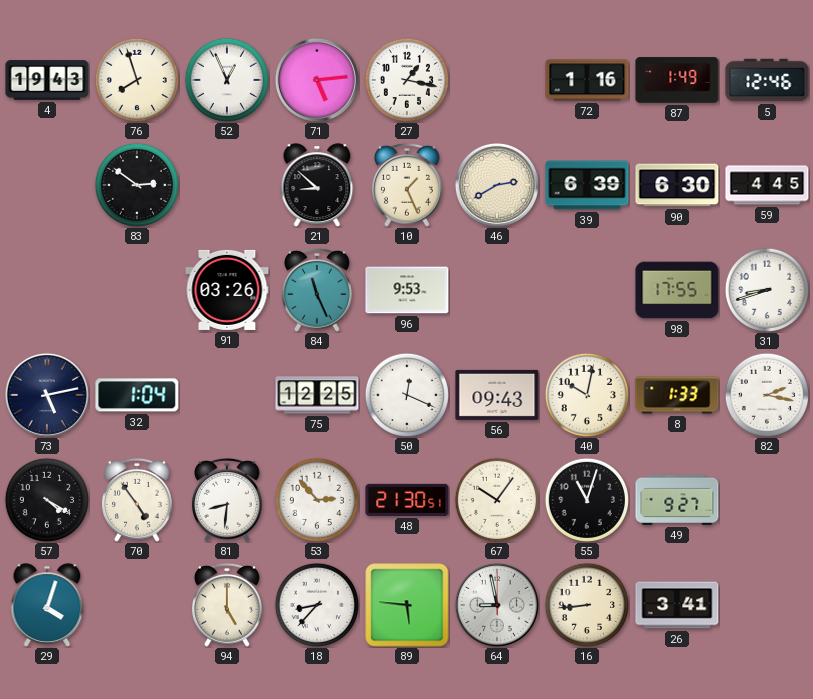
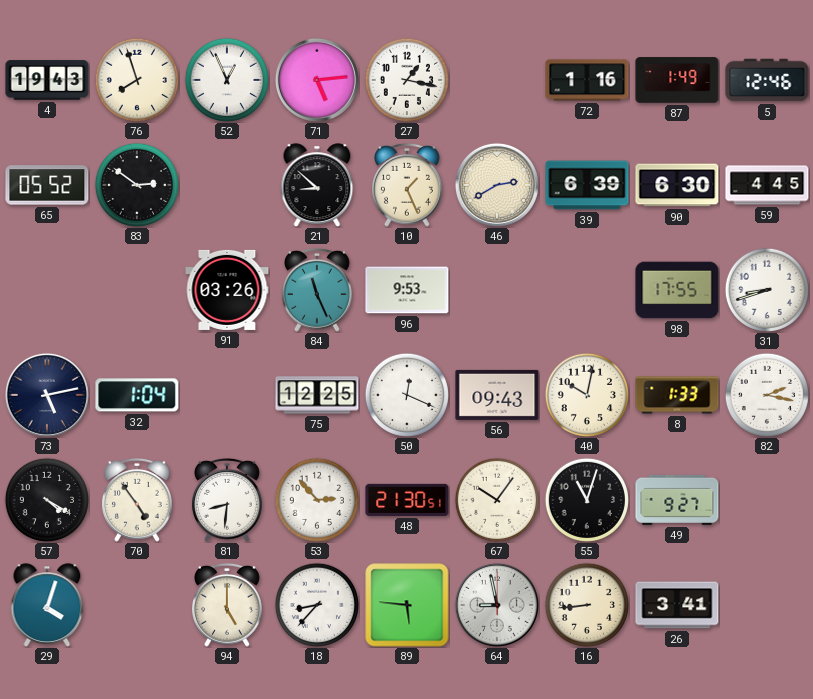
65: none -> 05:52 (47, 185)
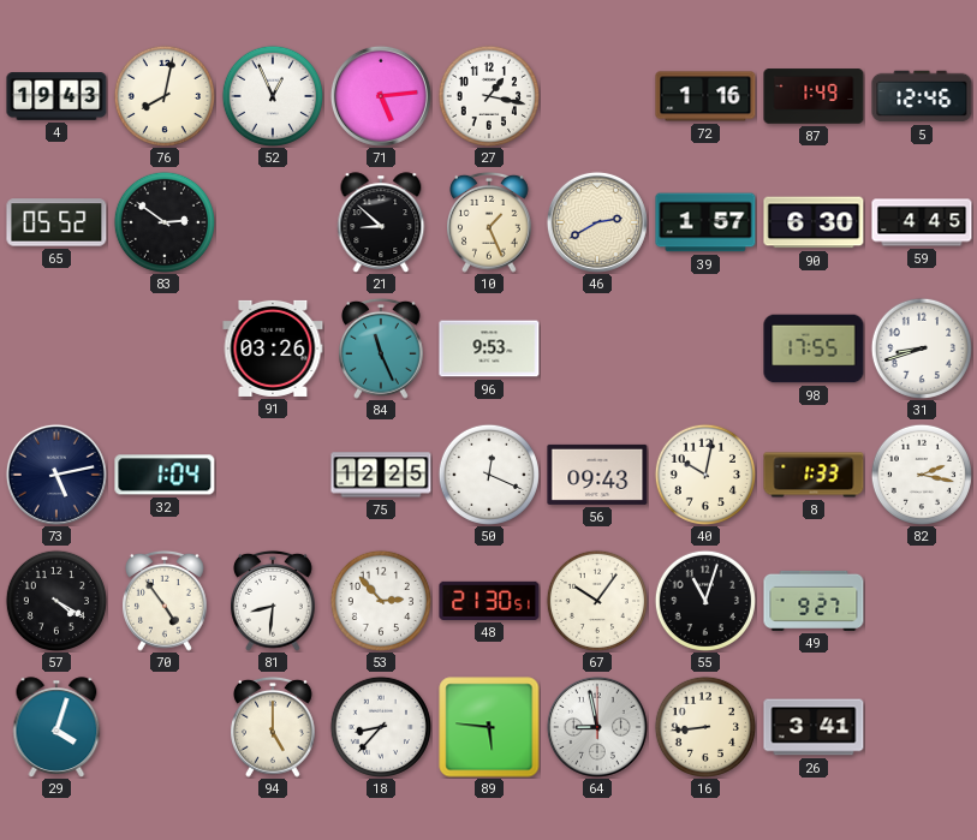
76: 7:57 -> 8:02 (165, 96)
39: 6:39 -> 1:57 (705, 222)
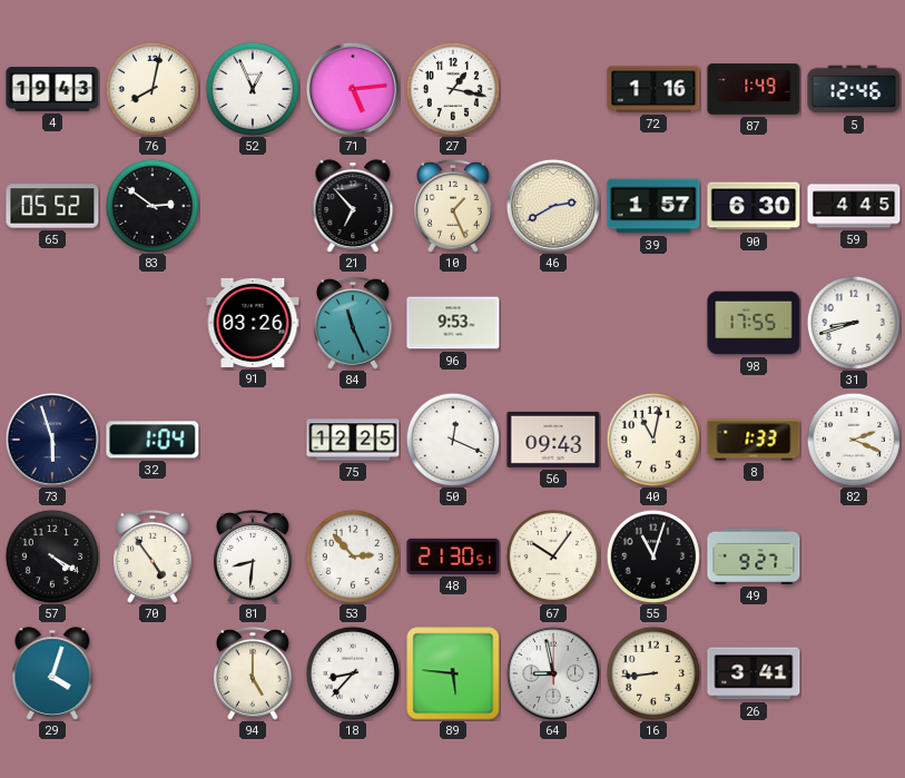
21: 8:52 -> 6:53 (353, 206)
73: 5:13 -> 5:57 (52, 440)
40: 10:02 -> 11:02 (653, 440)
82: 2:17 -> 2:19 (854, 440)
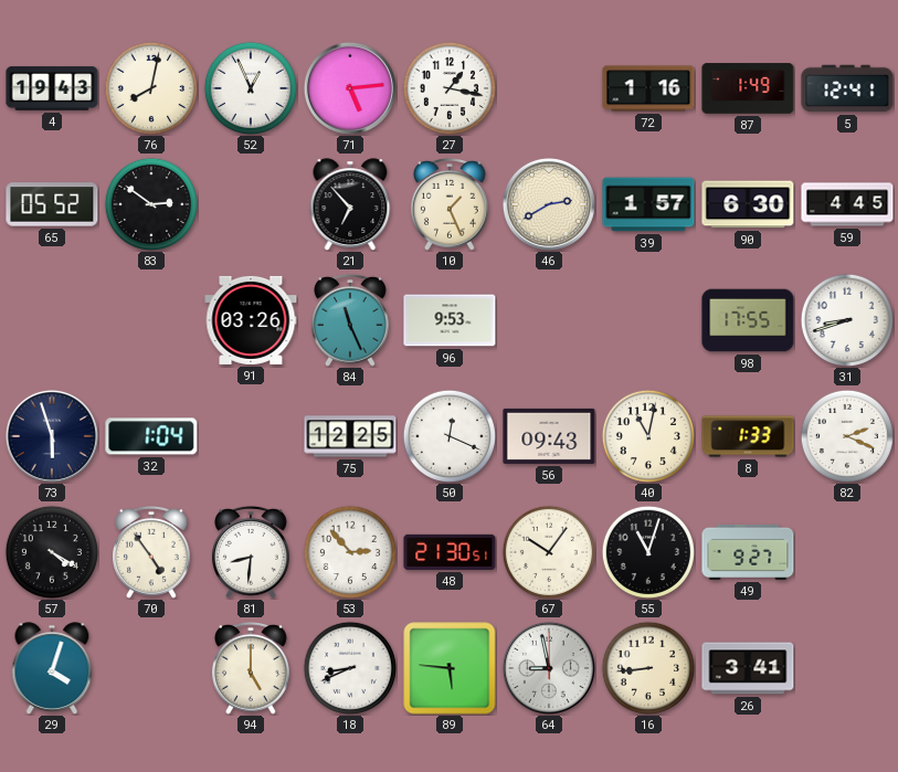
5: 12:46 -> 12:41 (847, 88)
18: 8:37 -> 8:41 (350, 668)
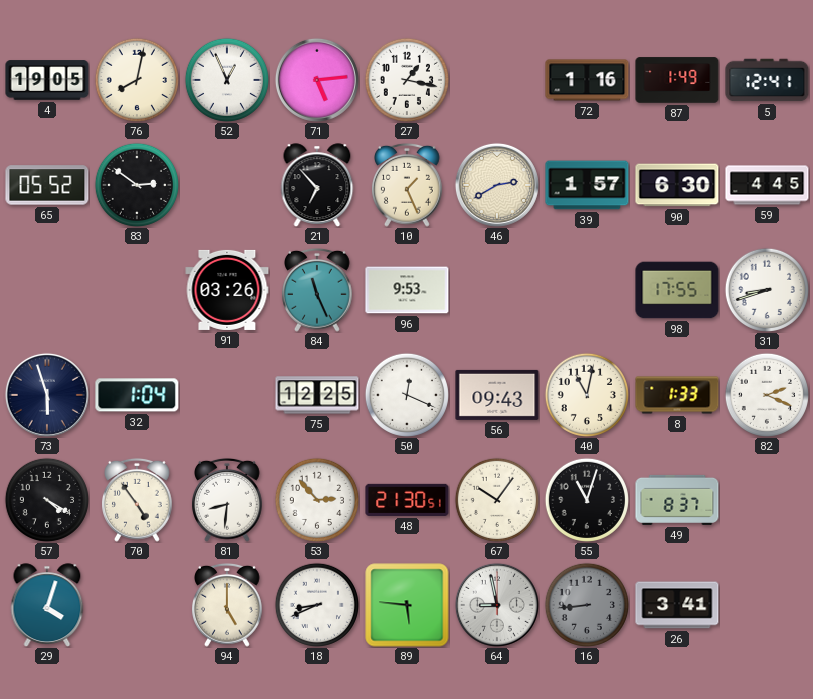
4: 19:43 -> 19:05 (47, 80)
49: 9:27 -> 8:37 (677, 500)
16 dial: cream -> grey (587, 605)
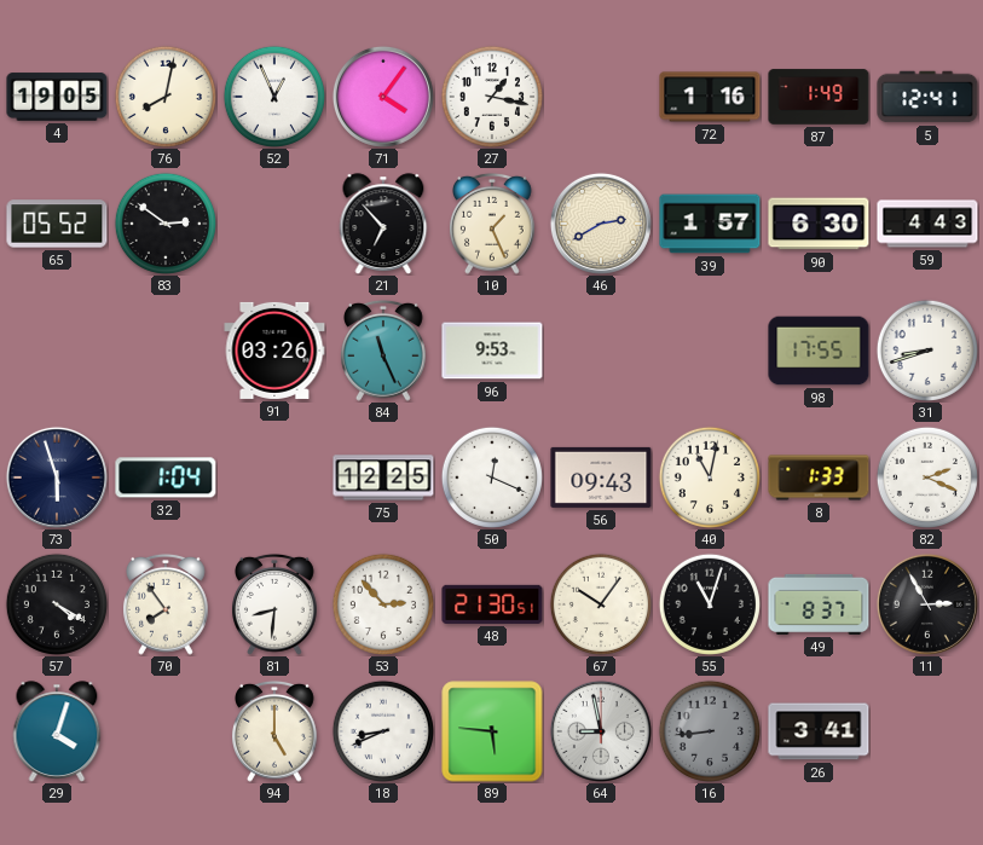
71: 5:14 -> 4:06 (383, 97)
59: 4:45 -> 4:43 (927, 224)
70: 4:54 -> 7:54 (167, 604)
11: none -> 2:55 (927, 604)
